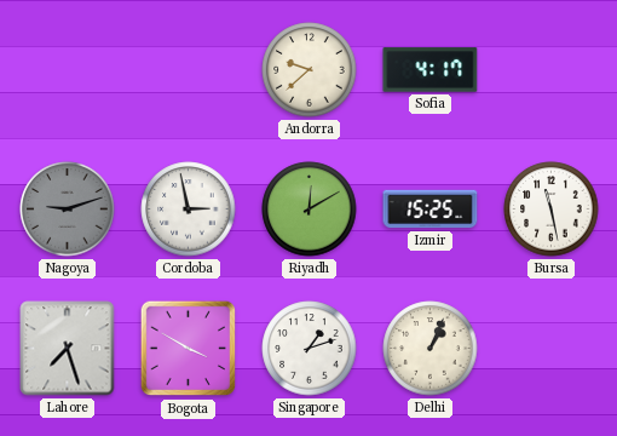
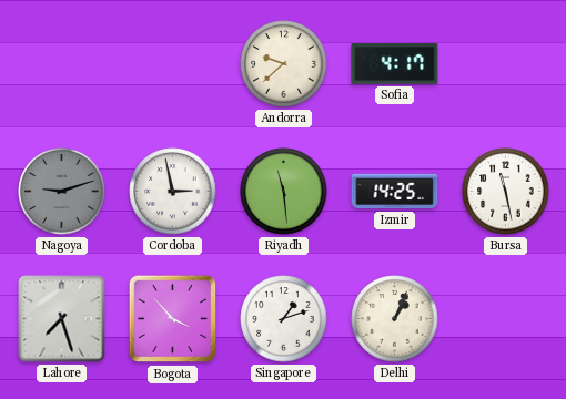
Riyadh: 12:10 -> 11:29 (284, 192)
Izmir: 15:25 -> 14:25 (395, 192)
Bogota: 3:50 -> 3:53 (173, 319)
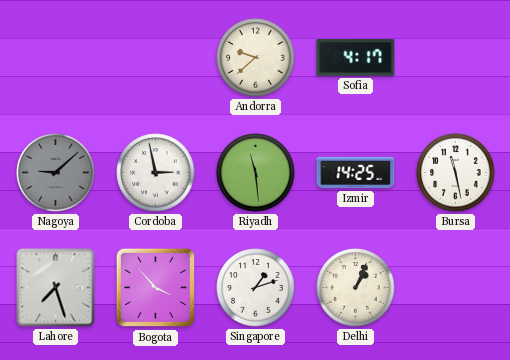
Nagoya: 9:12 -> 9:08 (56, 173)
